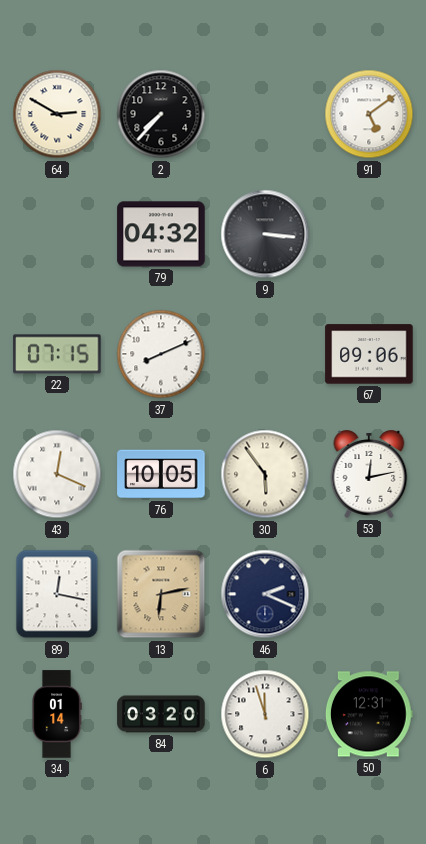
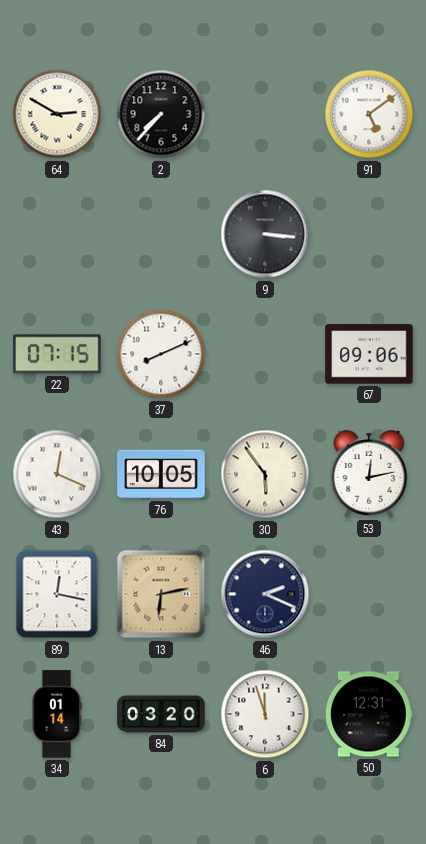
79: 04:32 -> none (161, 234)
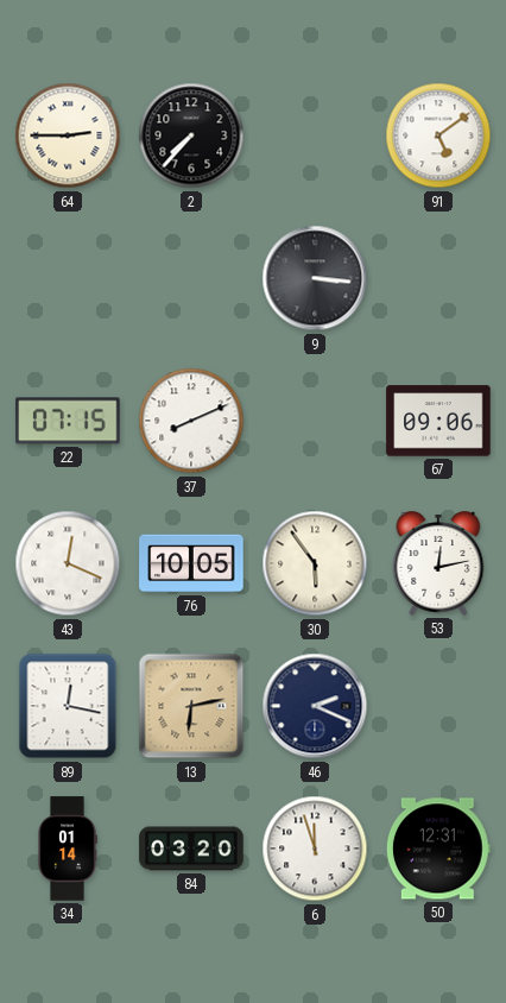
64: 2:50 -> 2:45 (68, 135)
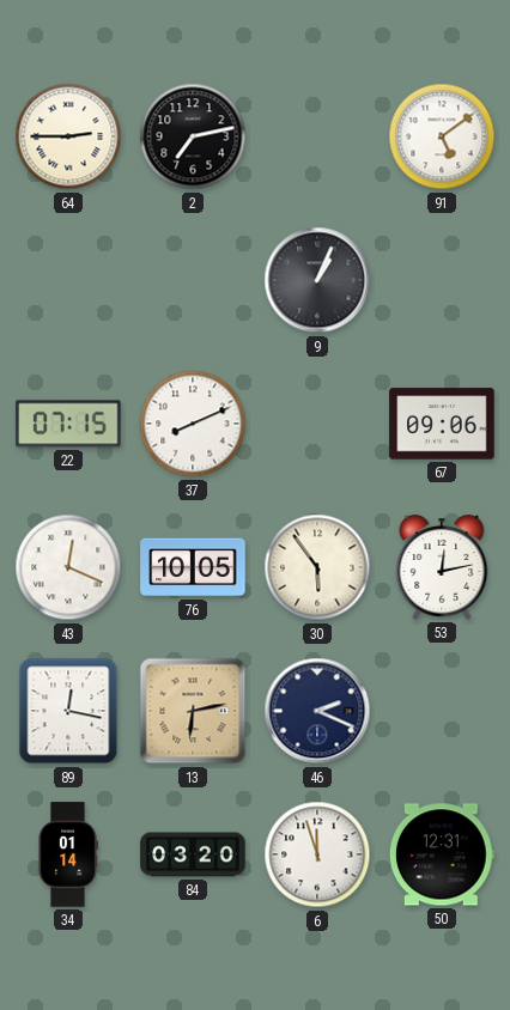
2: 7:37 -> 7:13 (193, 136)
9: 3:16 -> 1:04 (317, 280)
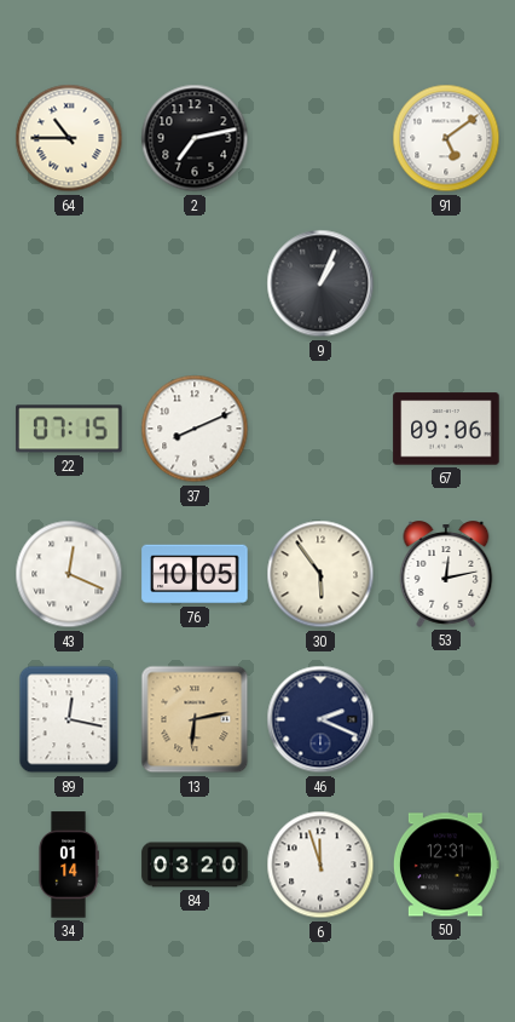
64: 2:45 -> 10:45 (69, 138)
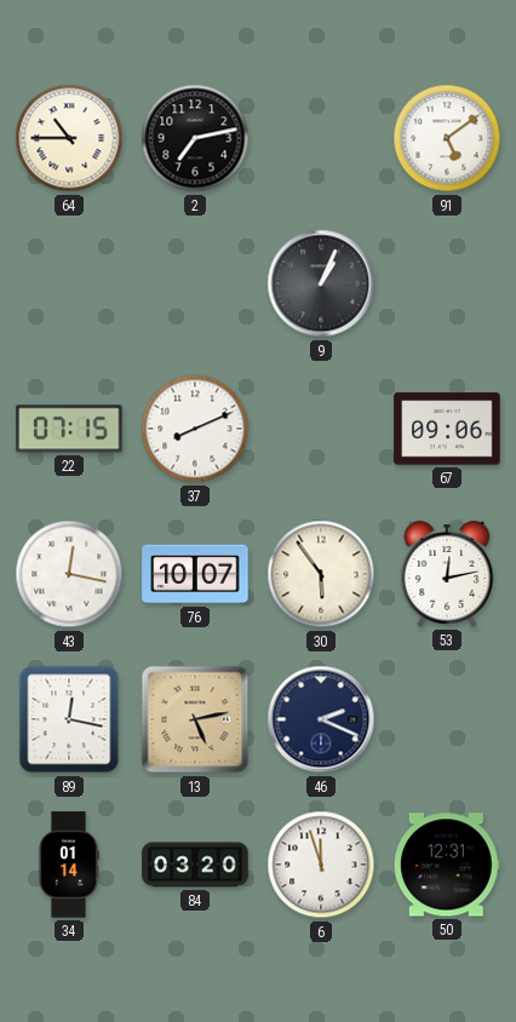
43: 12:19 -> 12:17 (69, 574)
76: 10:05 -> 10:07 (195, 574)
13: 6:13 -> 5:13 (195, 719)
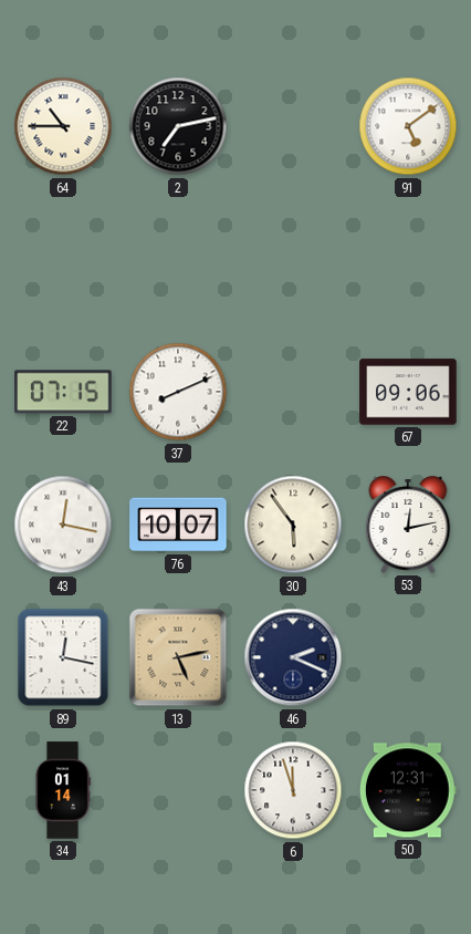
9: 1:04 -> none (321, 283)
84: 03:20 -> none (195, 865)
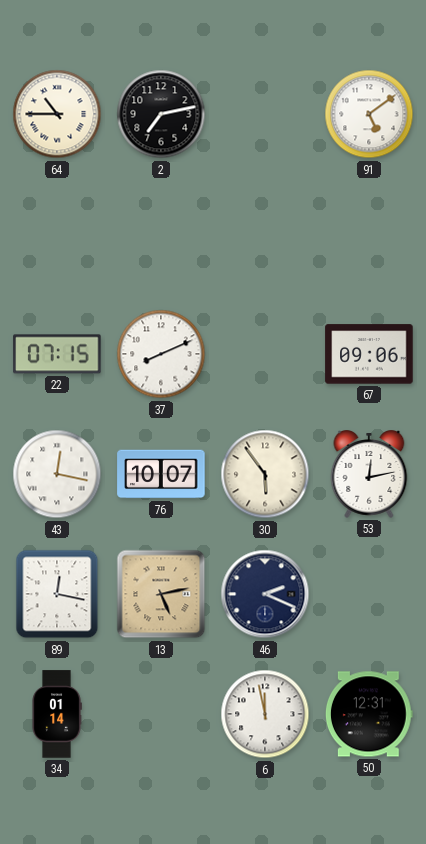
6: 11:57 -> 11:58 (265, 714)
